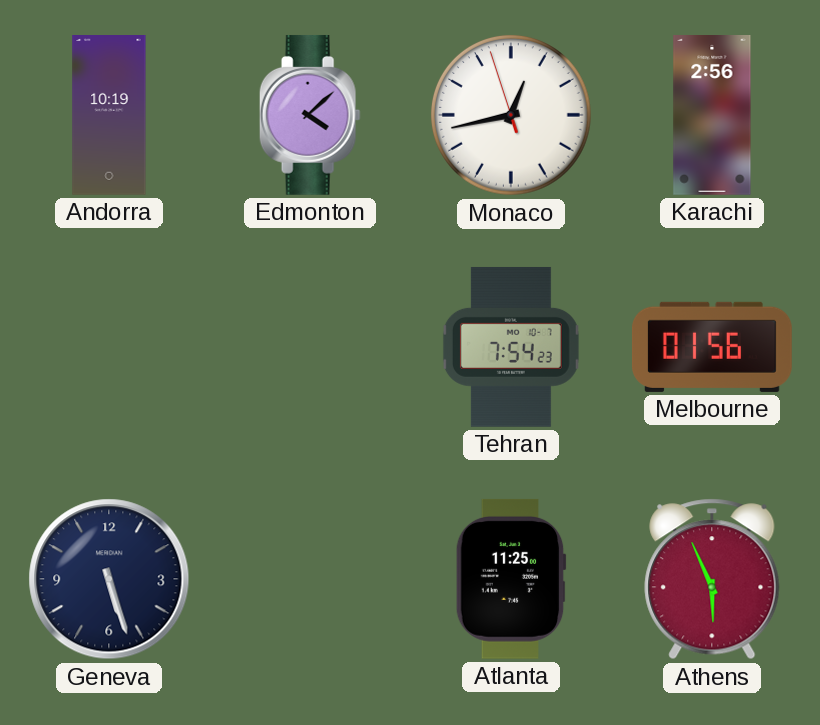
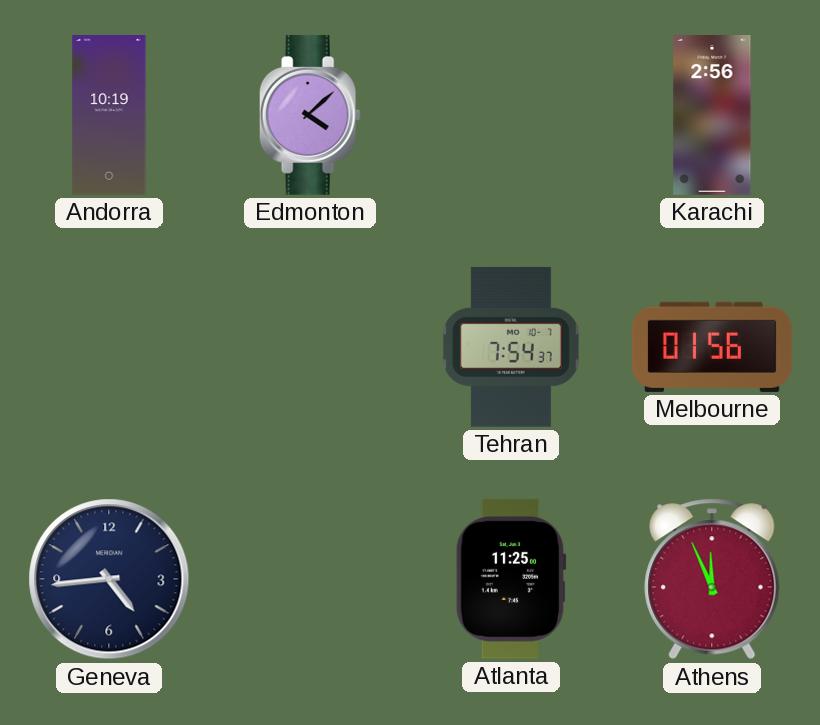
Monaco: 12:42 -> none (511, 115)
Tehran: 7:54:23 -> 7:54:37 (511, 347)
Geneva: 5:27 -> 4:44 (109, 579)
Athens: 5:56 -> 11:56 (712, 579)
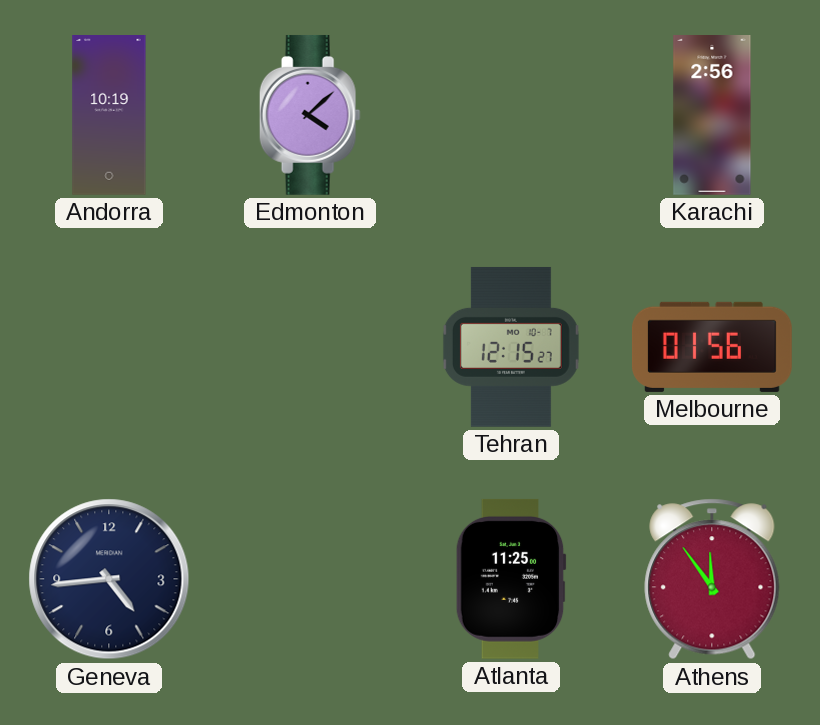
Tehran: 7:54 -> 12:15 (511, 347)
Athens: 11:56 -> 11:54 (712, 579)
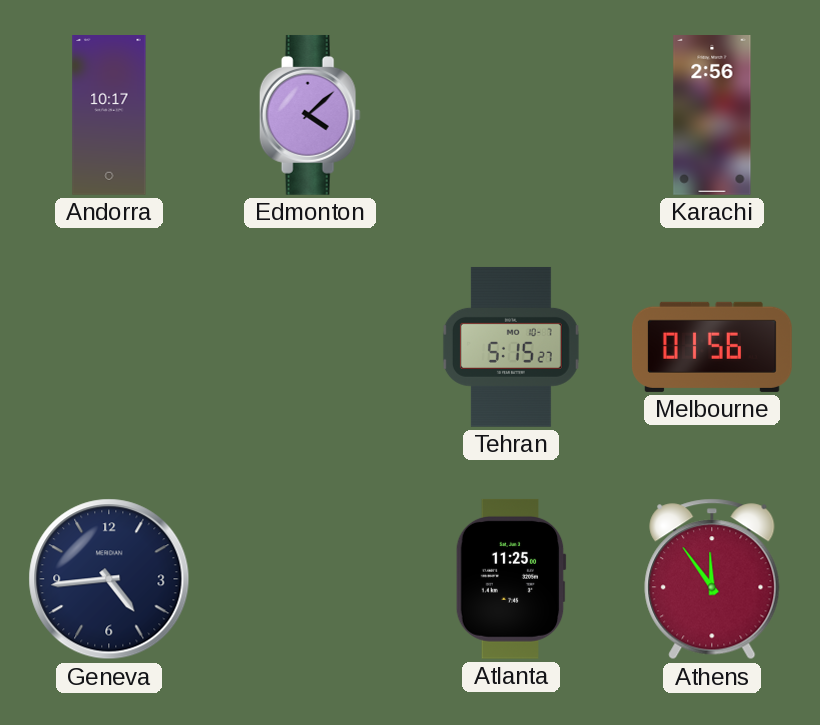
Andorra: 10:19 -> 10:17 (109, 116)
Tehran: 12:15 -> 5:15 (511, 347)
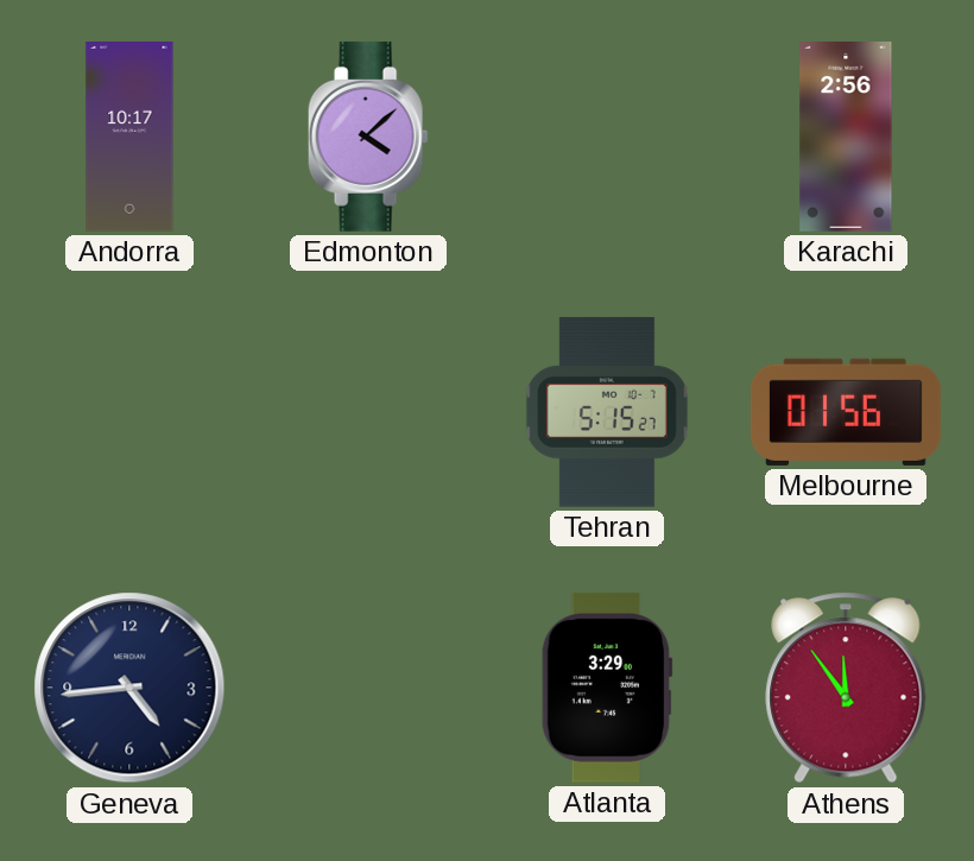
Atlanta: 11:25 -> 3:29 (607, 688)
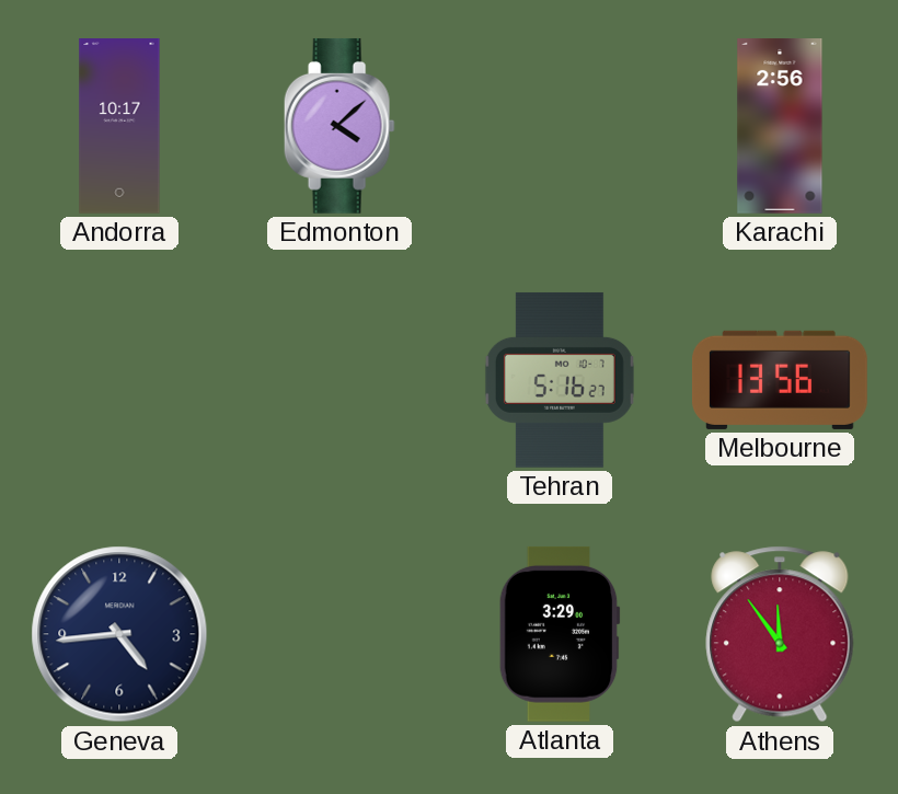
Tehran: 5:15 -> 5:16 (560, 380)
Melbourne: 01:56 -> 13:56 (780, 380)
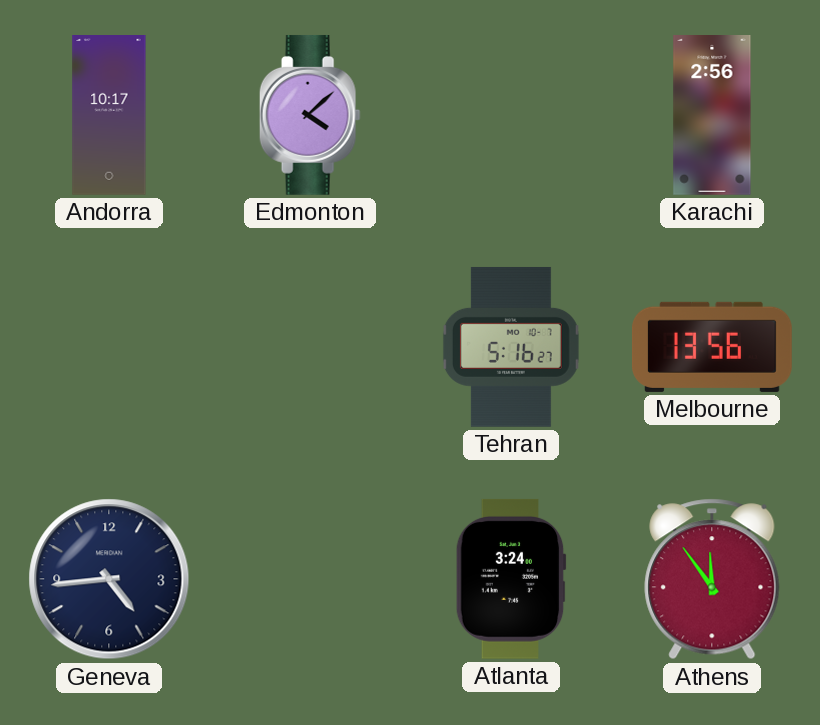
Atlanta: 3:29 -> 3:24 (511, 579)
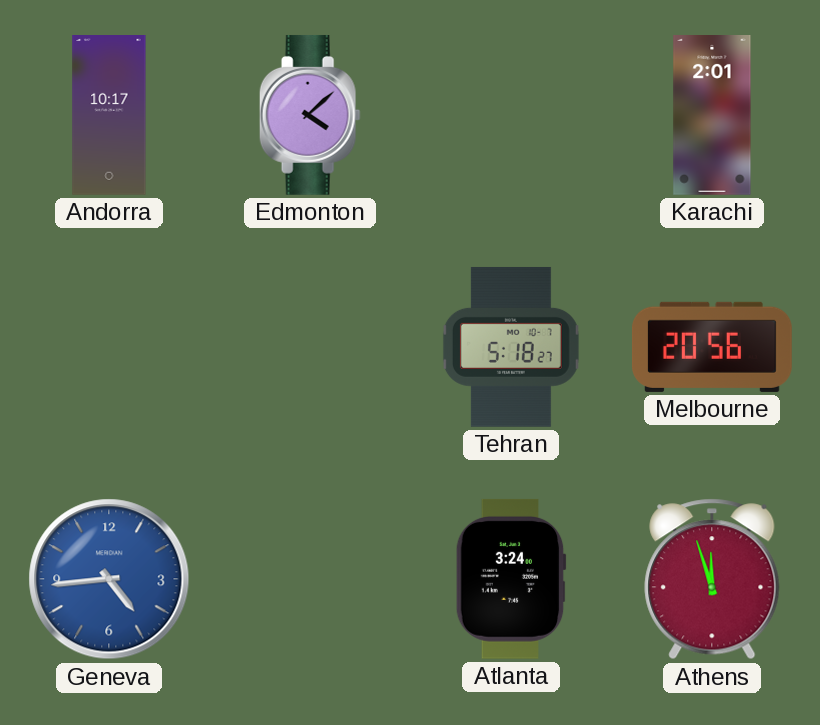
Karachi: 2:56 -> 2:01 (712, 116)
Tehran: 5:16 -> 5:18 (511, 347)
Melbourne: 13:56 -> 20:56 (712, 347)
Geneva dial: navy -> blue (109, 579)
Athens: 11:54 -> 11:57 (712, 579)
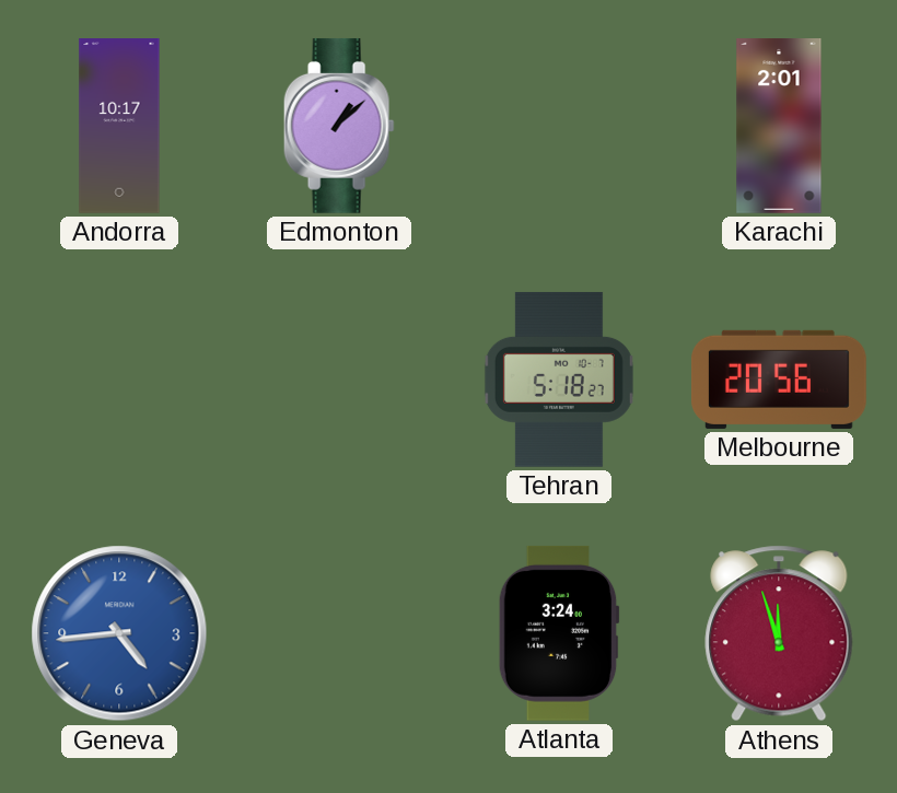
Edmonton: 4:08 -> 1:08 (339, 126)
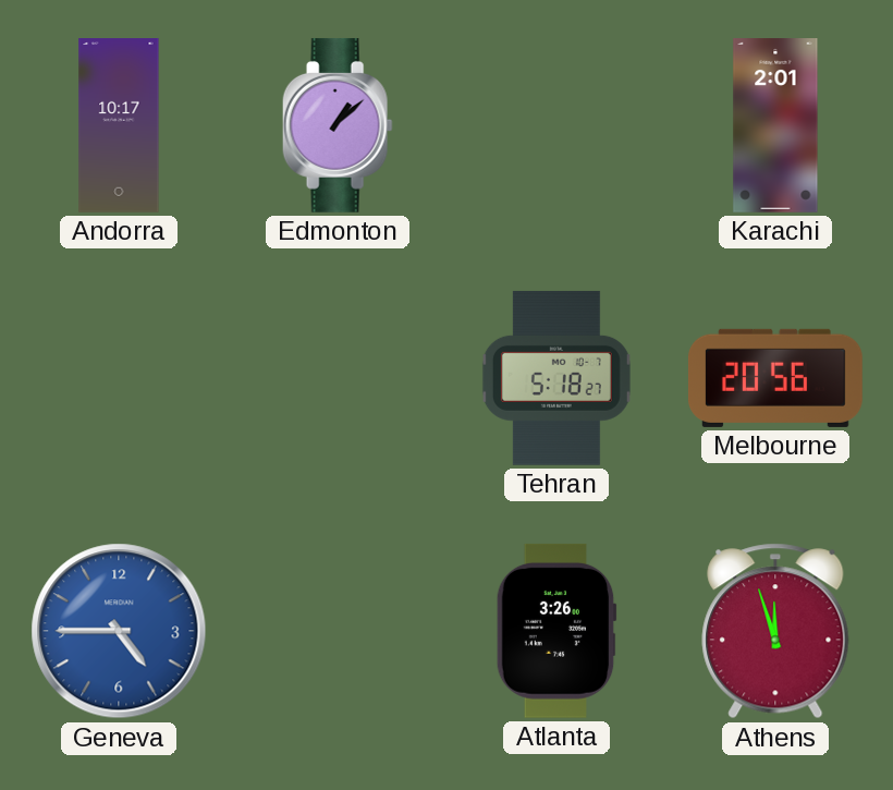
Geneva: 4:44 -> 4:45 (119, 631)
Atlanta: 3:24 -> 3:26 (556, 631)
